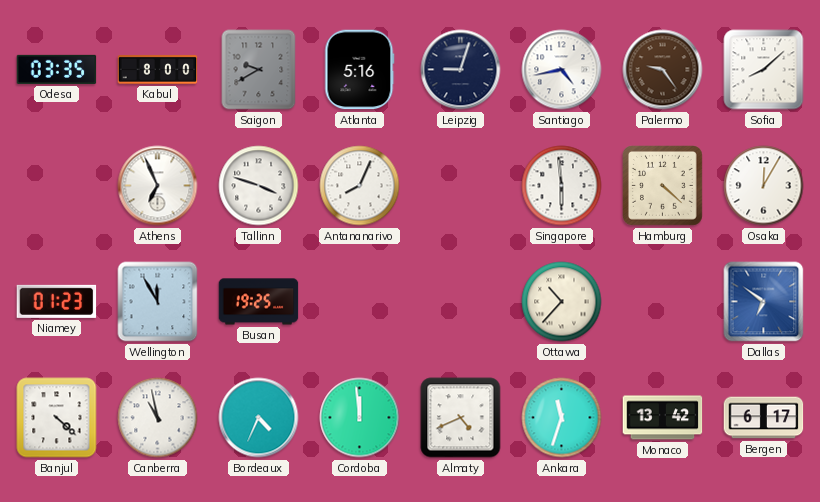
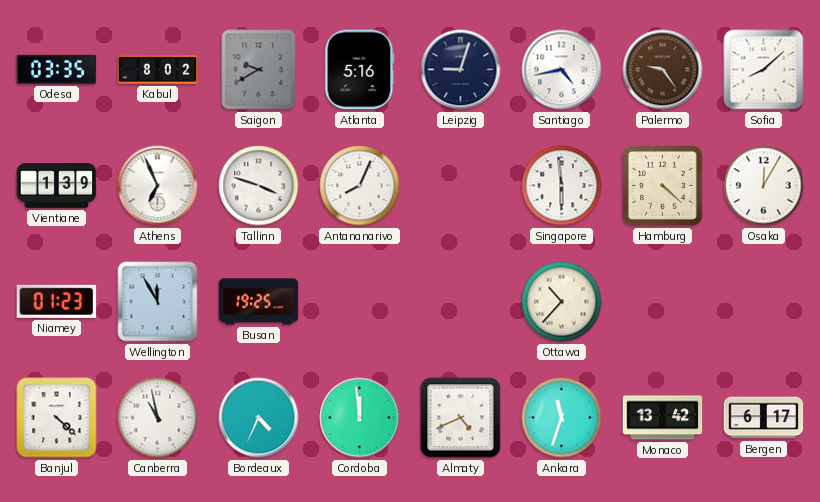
Kabul: 8:00 -> 8:02 (158, 70)
Vientiane: none -> 1:39 (57, 186)
Dallas: 6:51 -> none (764, 302)
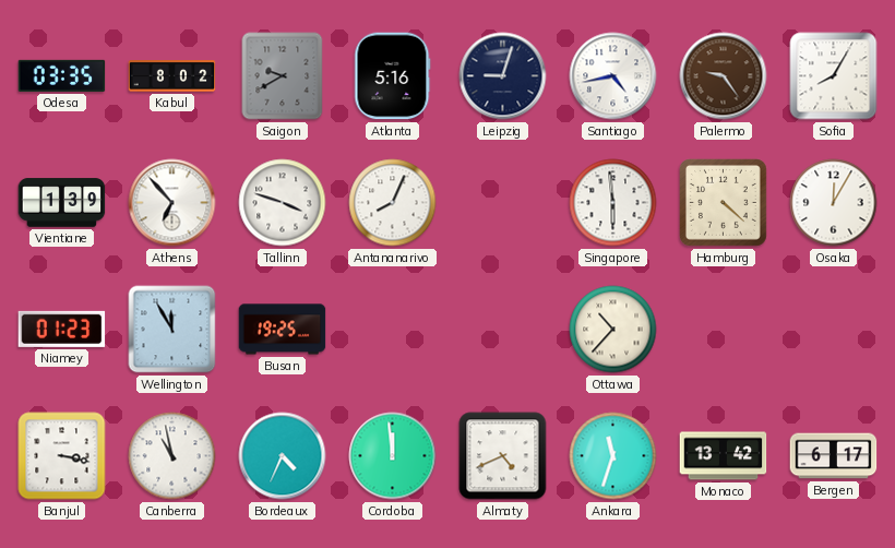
Sofia: 8:08 -> 8:05 (834, 76)
Athens: 6:56 -> 6:53 (172, 203)
Banjul: 4:22 -> 3:17 (62, 456)
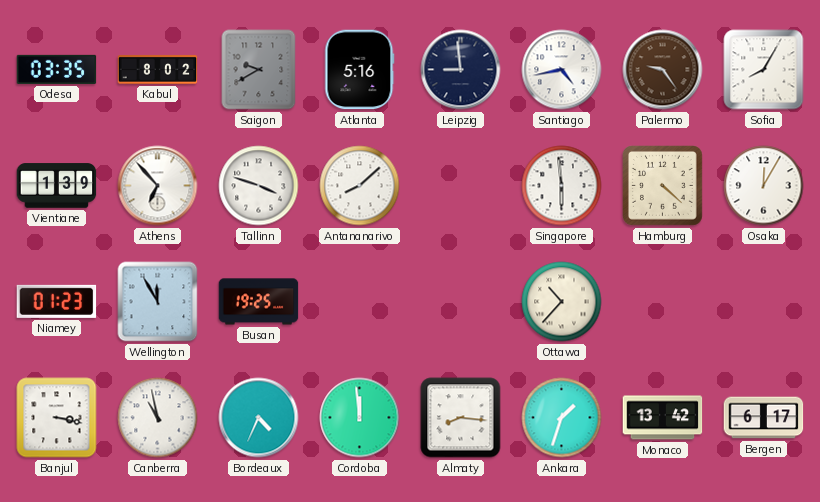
Leipzig: 9:03 -> 8:59 (461, 70)
Antananarivo: 8:04 -> 8:08 (360, 186)
Almaty: 4:41 -> 8:16 (461, 418)
Ankara: 11:33 -> 1:33 (562, 418)
